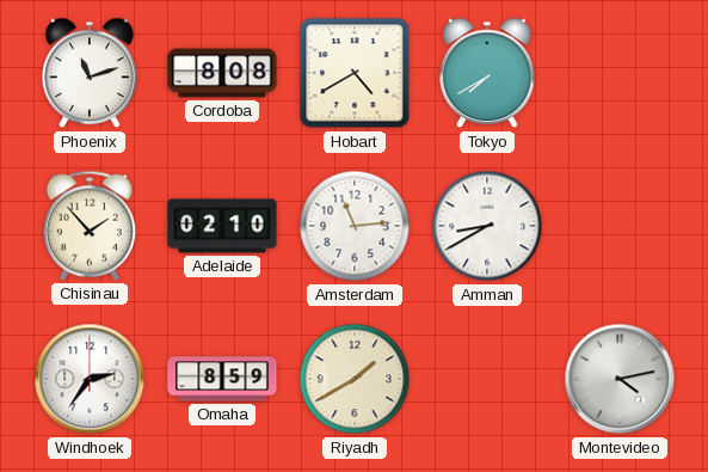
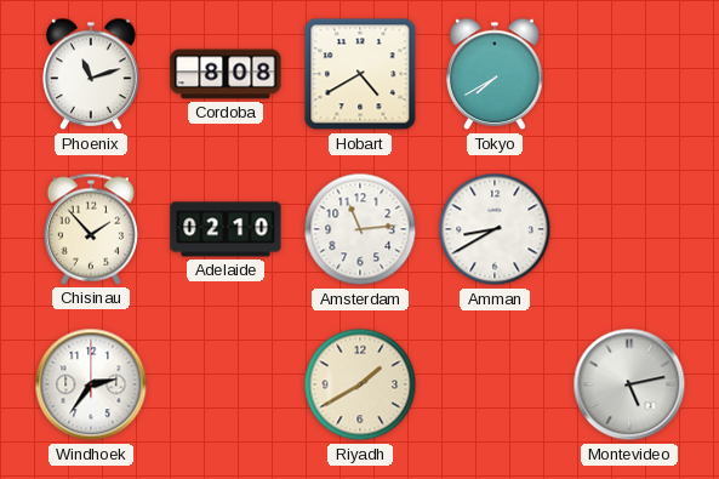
Omaha: 8:59 -> none (222, 379)
Montevideo: 4:13 -> 5:13 (629, 384)
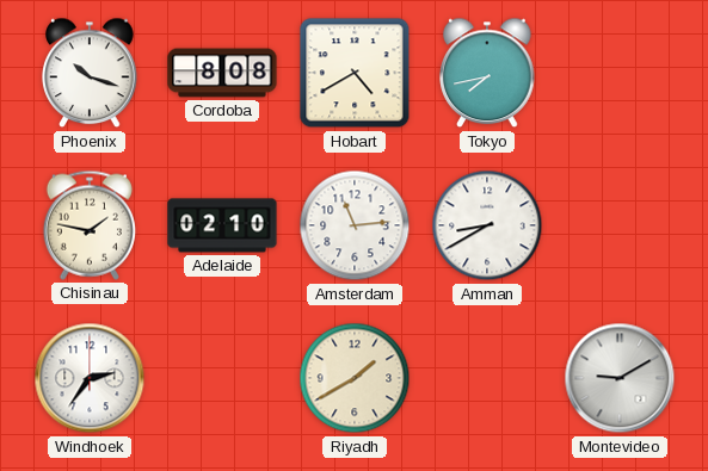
Phoenix: 11:12 -> 10:18 (90, 73)
Tokyo: 7:40 -> 7:43 (487, 73)
Chisinau: 1:53 -> 1:47 (90, 225)
Montevideo: 5:13 -> 9:10 (620, 378)
